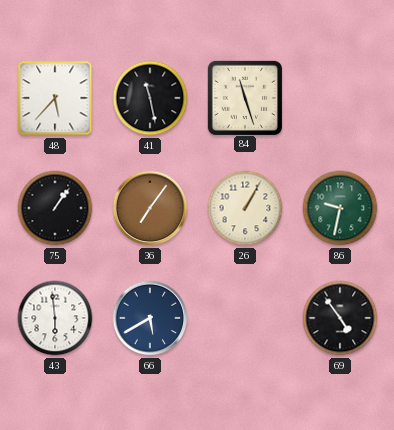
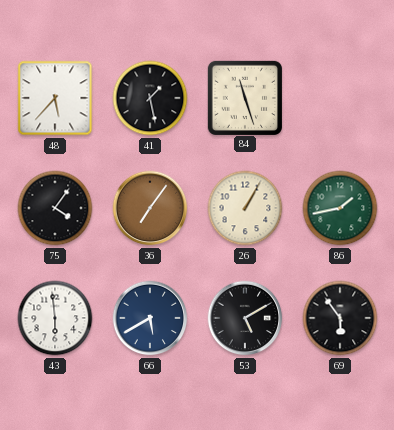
41: 11:28 -> 1:28 (150, 98)
75: 1:06 -> 4:06 (55, 208)
86: 9:32 -> 1:43 (340, 208)
53: none -> 5:10 (245, 318)
69: 4:54 -> 5:54 (340, 318)
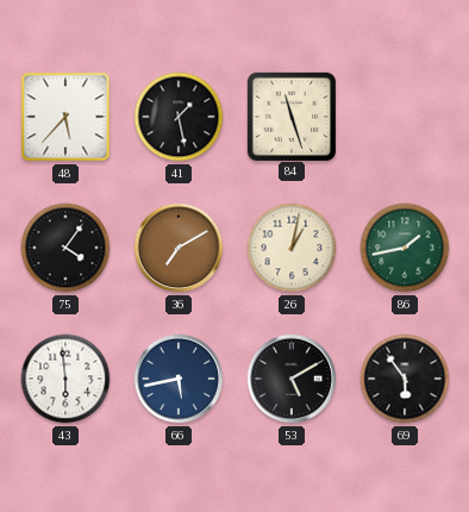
36: 7:06 -> 7:10 (179, 248)
26: 1:05 -> 1:02 (292, 248)
66: 5:40 -> 5:43 (179, 379)
